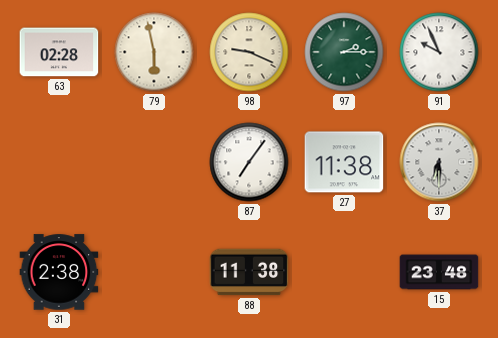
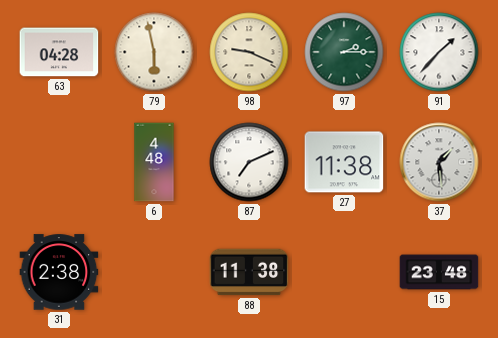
63: 02:28 -> 04:28 (59, 52)
91: 9:56 -> 1:37 (439, 52)
6: none -> 4:48 (154, 162)
87: 7:06 -> 7:11 (249, 162)
37: 6:30 -> 1:29 (439, 162)
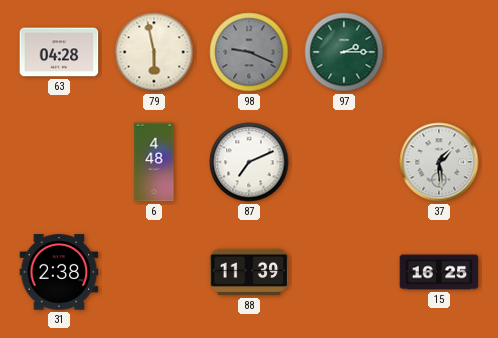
98 dial: cream -> grey (249, 52)
91: 1:37 -> none (439, 52)
27: 11:38 -> none (344, 162)
88: 11:38 -> 11:39 (249, 272)
15: 23:48 -> 16:25 (439, 272)
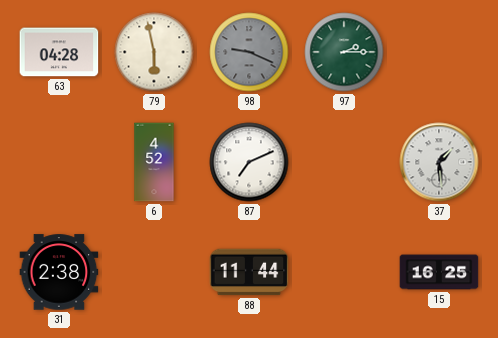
6: 4:48 -> 4:52 (154, 162)
88: 11:39 -> 11:44 (249, 272)
